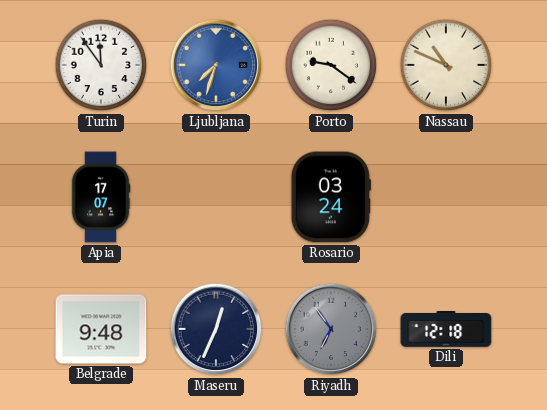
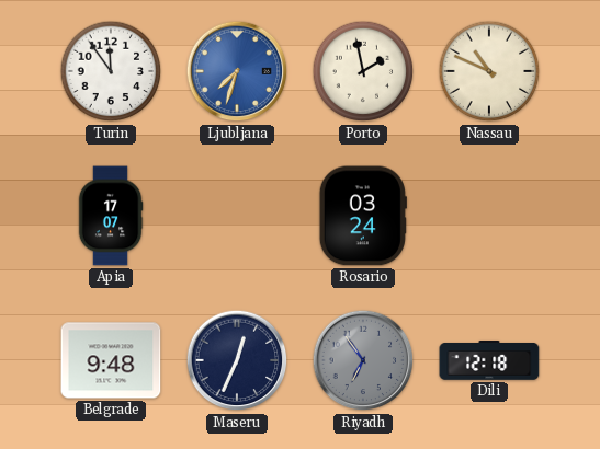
Porto: 9:21 -> 1:58 (363, 71)
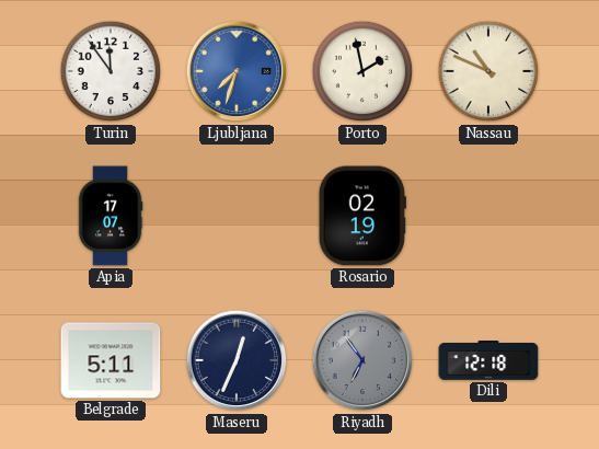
Rosario: 03:24 -> 02:19 (362, 216)
Belgrade: 9:48 -> 5:11 (111, 360)
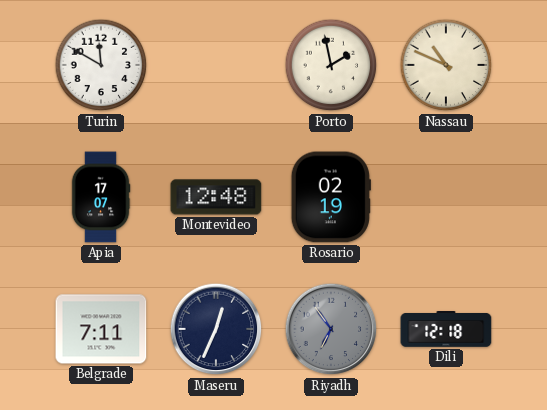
Turin: 11:54 -> 11:50 (101, 65)
Ljubljana: 7:33 -> none (237, 71)
Montevideo: none -> 12:48 (216, 197)
Belgrade: 5:11 -> 7:11 (101, 329)
